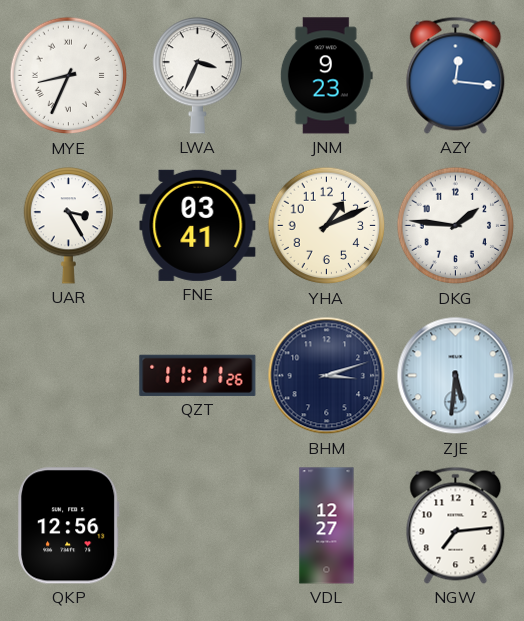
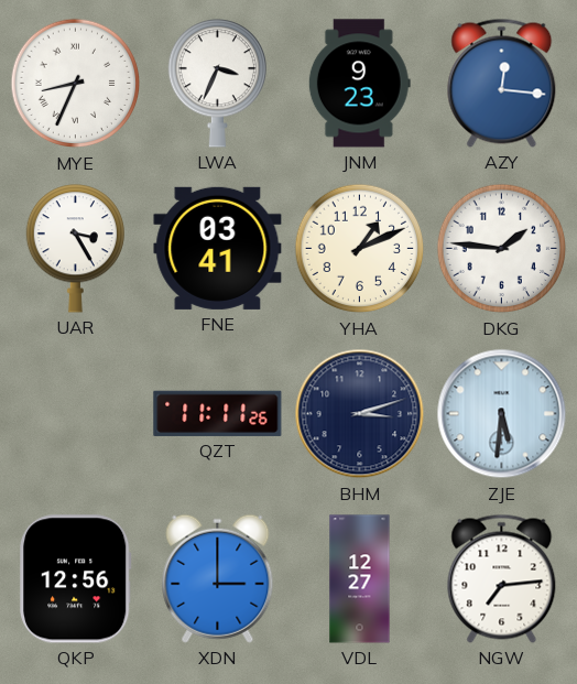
XDN: none -> 3:00 (218, 578)
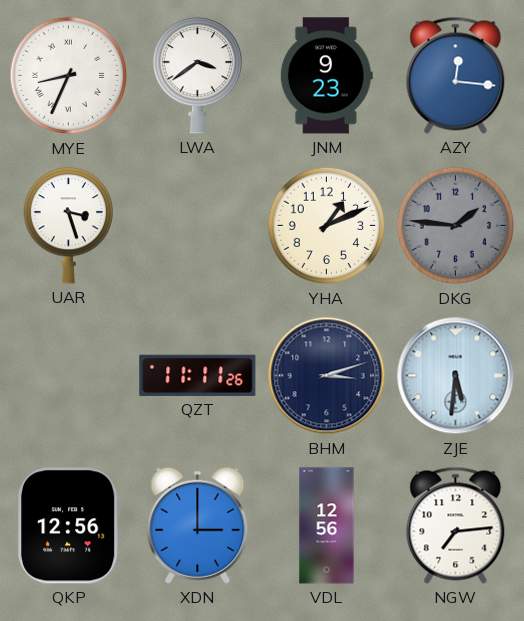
LWA: 3:34 -> 3:39 (197, 76)
UAR: 3:25 -> 3:27 (68, 226)
FNE: 03:41 -> none (218, 248)
DKG dial: white -> grey (456, 226)
VDL: 12:27 -> 12:56 (327, 526)
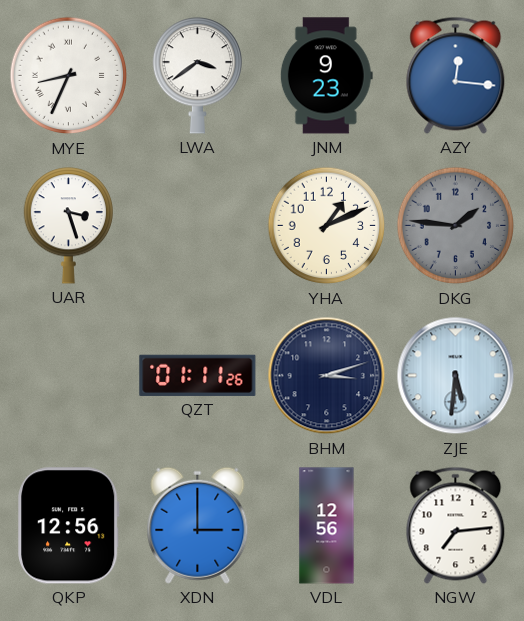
QZT: 11:11 -> 01:11 (198, 375)
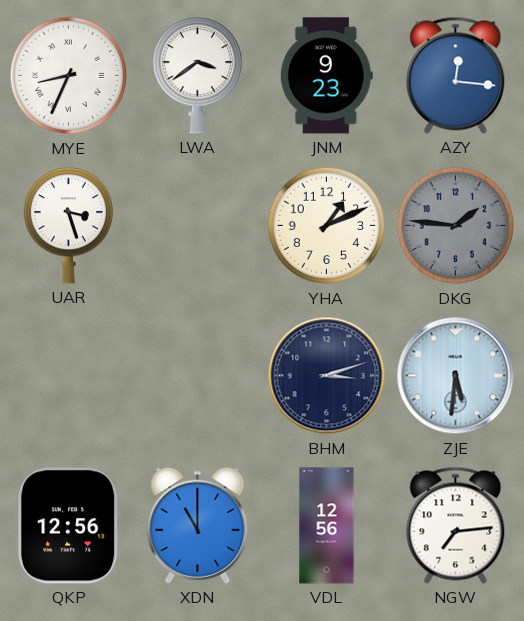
QZT: 01:11 -> none (198, 375)
XDN: 3:00 -> 11:00 (198, 525)
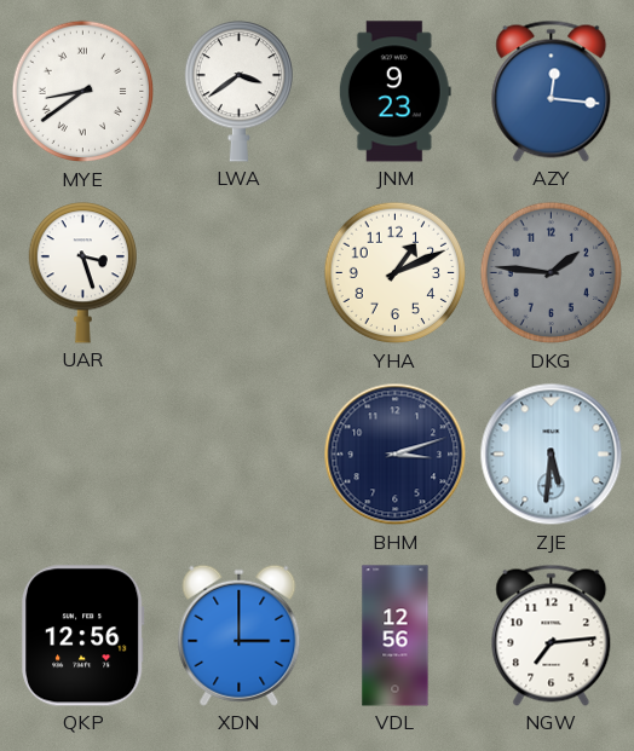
MYE: 8:34 -> 8:39 (83, 92)
XDN: 11:00 -> 3:00 (240, 635)
